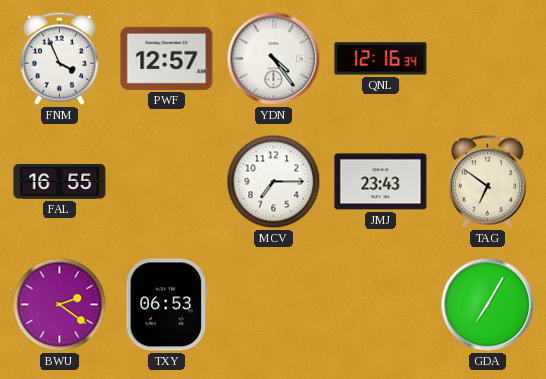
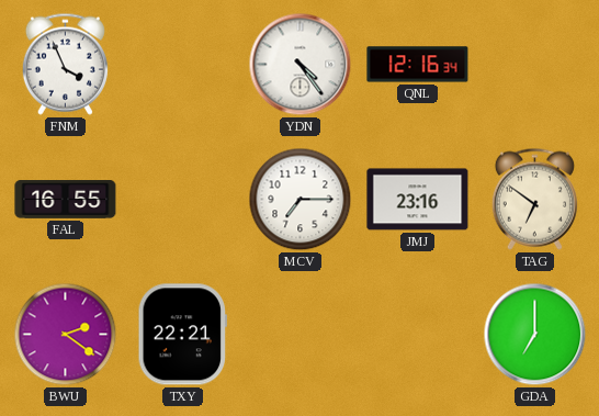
PWF: 12:57 -> none (167, 58)
JMJ: 23:43 -> 23:16 (418, 200)
TXY: 06:53 -> 22:21 (182, 335)
GDA: 7:05 -> 7:00 (535, 335)
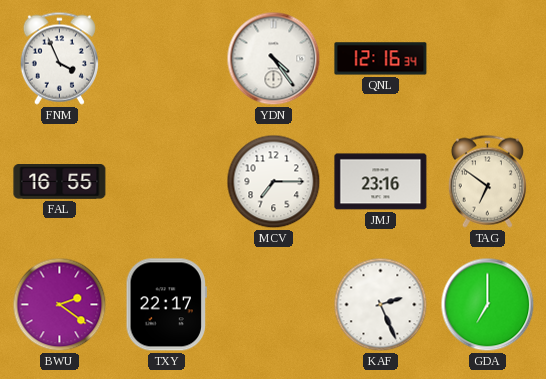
TXY: 22:21 -> 22:17 (166, 305)
KAF: none -> 2:26 (381, 305)
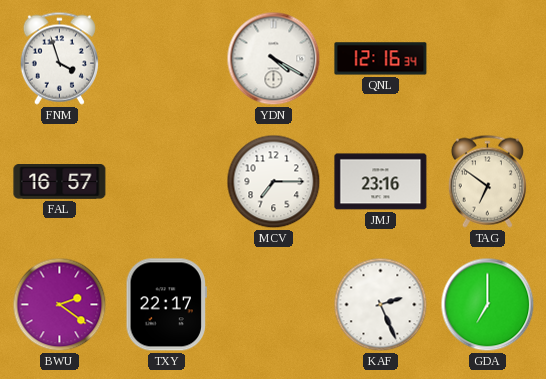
FNM: 3:56 -> 3:57 (59, 58)
YDN: 4:24 -> 4:20 (274, 59)
FAL: 16:55 -> 16:57 (60, 182)
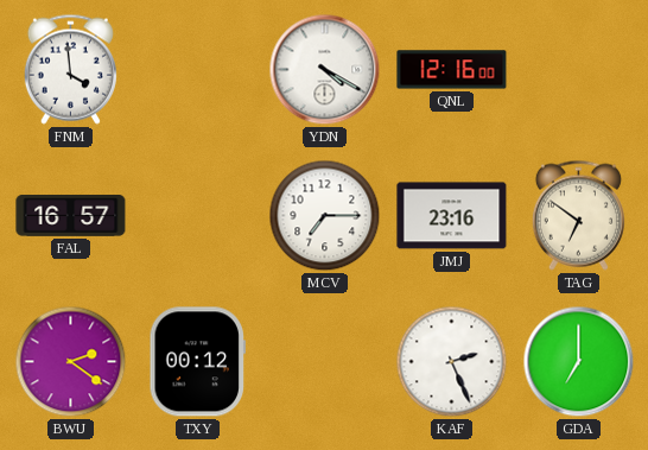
FNM: 3:57 -> 3:59 (70, 69)
QNL: 12:16:34 -> 12:16:00 (452, 70)
TXY: 22:17 -> 00:12 (197, 362)
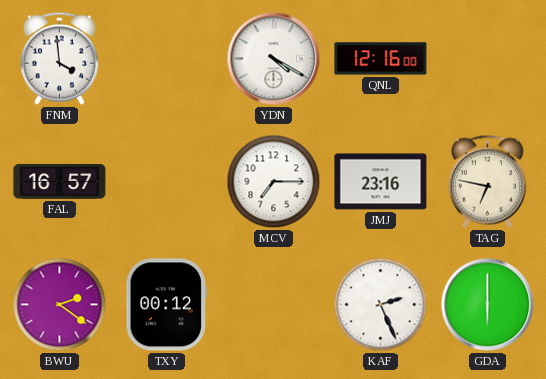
TAG: 6:51 -> 6:47 (487, 181)
GDA: 7:00 -> 6:00 (488, 305)
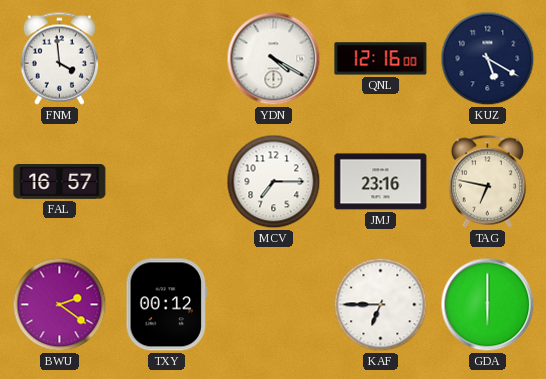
KUZ: none -> 5:20 (488, 59)
KAF: 2:26 -> 6:45 (381, 305)
